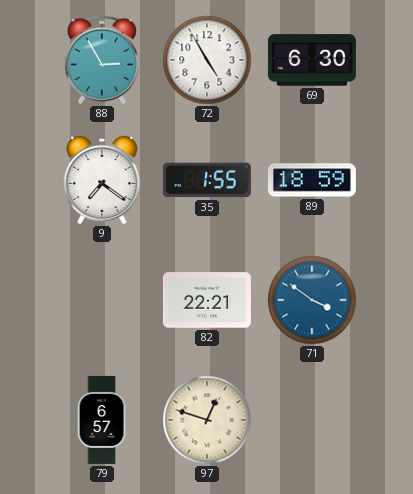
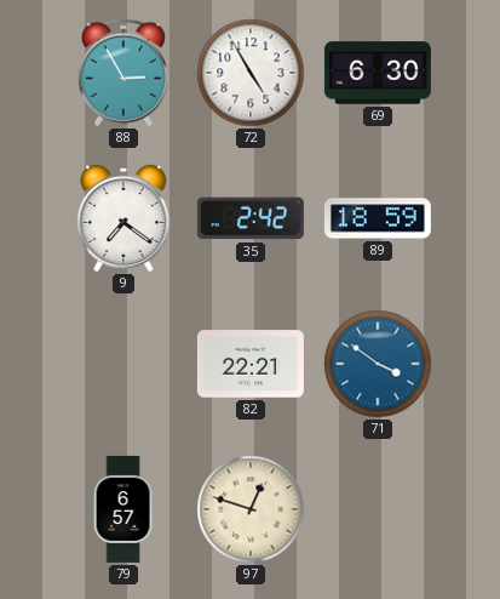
35: 1:55 -> 2:42 (251, 218)
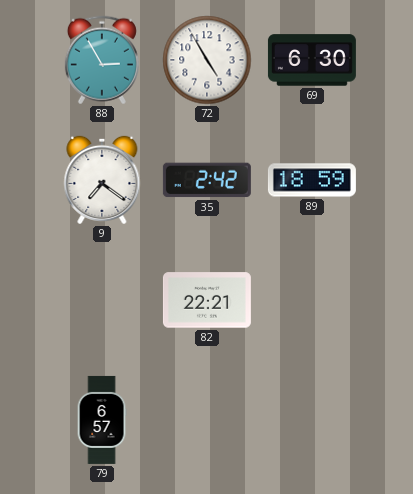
71: 3:51 -> none (378, 364)
97: 12:48 -> none (251, 509)
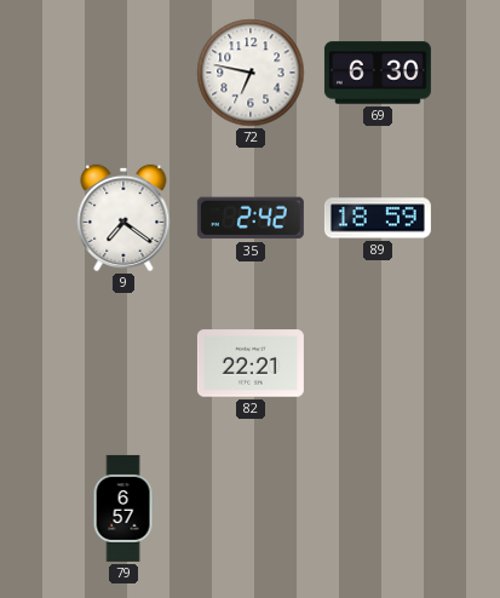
88: 2:55 -> none (102, 60)
72: 4:55 -> 6:47 (251, 73)
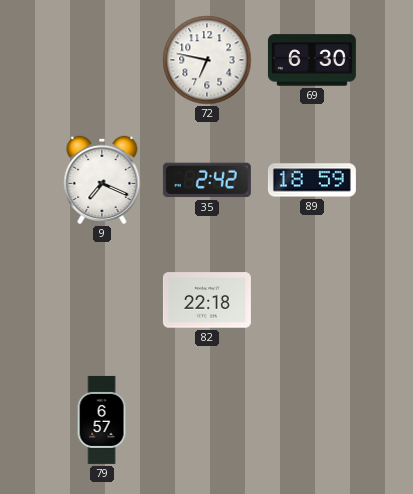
9: 7:21 -> 7:19 (102, 180)
82: 22:21 -> 22:18 (207, 300)
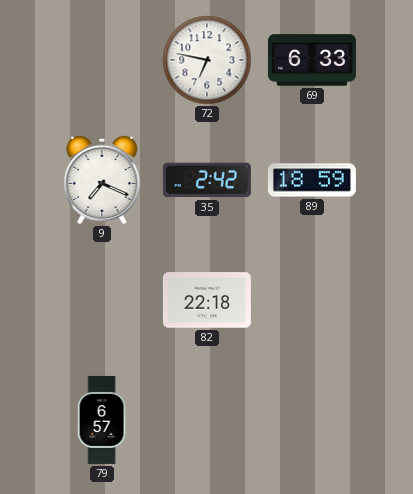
69: 6:30 -> 6:33 (312, 60)
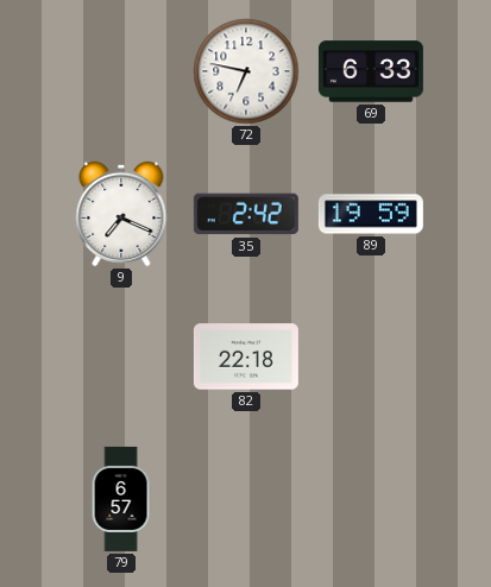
89: 18:59 -> 19:59 (371, 214)
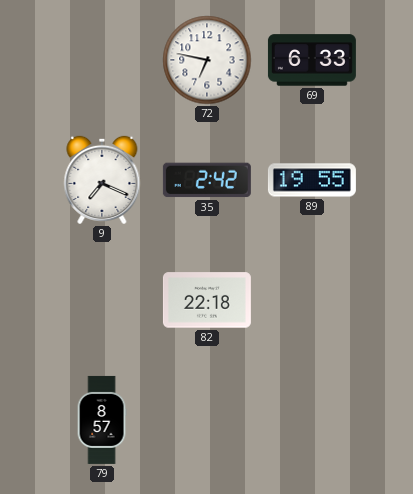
89: 19:59 -> 19:55 (312, 180)
79: 6:57 -> 8:57 (102, 420)
